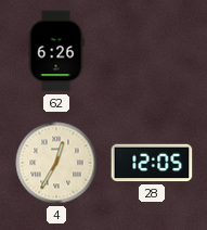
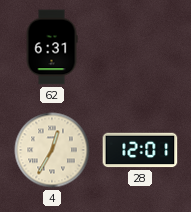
62: 6:26 -> 6:31 (52, 47)
28: 12:05 -> 12:01 (140, 150)
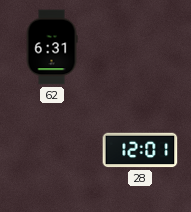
4: 12:35 -> none (52, 150)
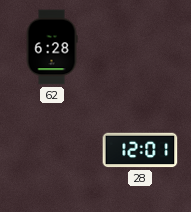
62: 6:31 -> 6:28 (52, 47)
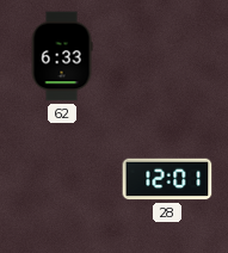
62: 6:28 -> 6:33 (62, 56)
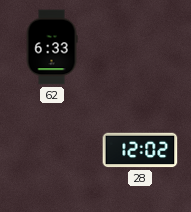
28: 12:01 -> 12:02 (140, 150)
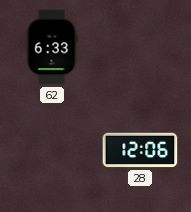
28: 12:02 -> 12:06 (140, 150)
